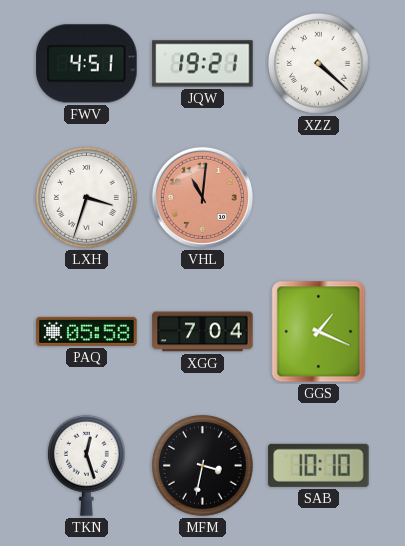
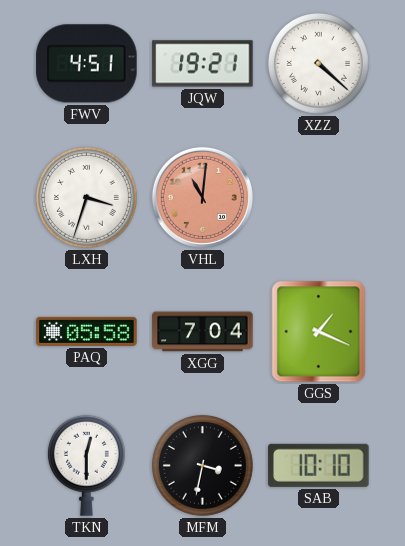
TKN: 12:27 -> 12:30 (86, 465)
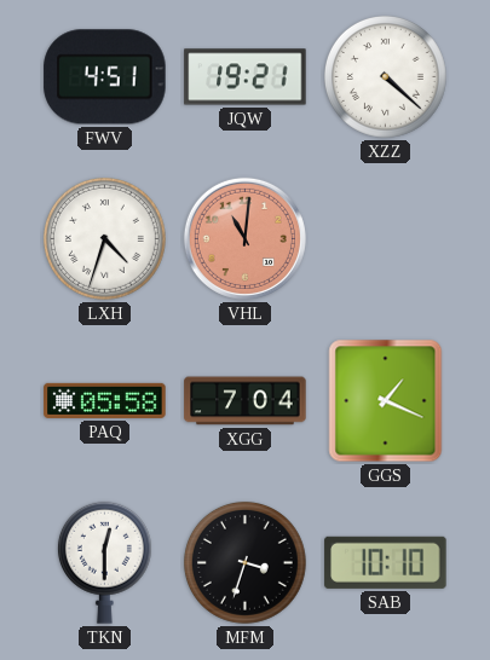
LXH: 3:33 -> 4:33 (104, 238)
MFM: 3:32 -> 3:33 (244, 562)
